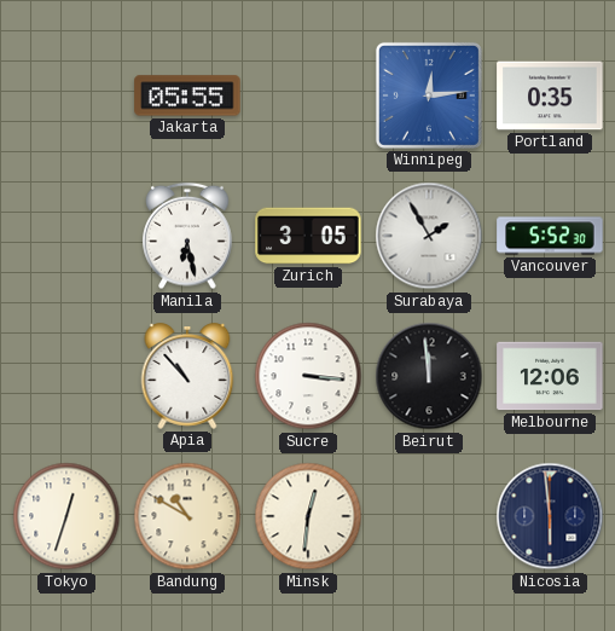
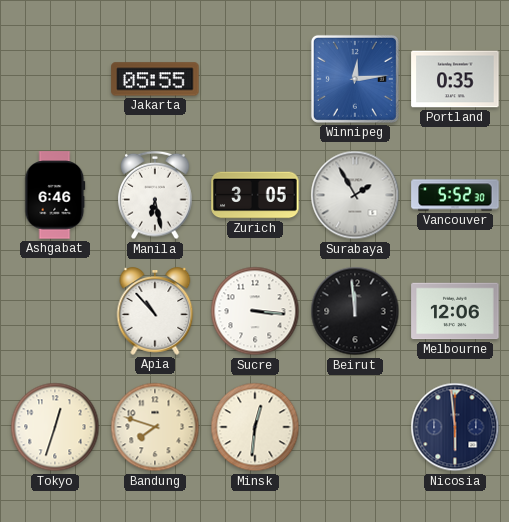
Ashgabat: none -> 6:46 (55, 195)
Bandung: 10:50 -> 7:48 (155, 427)
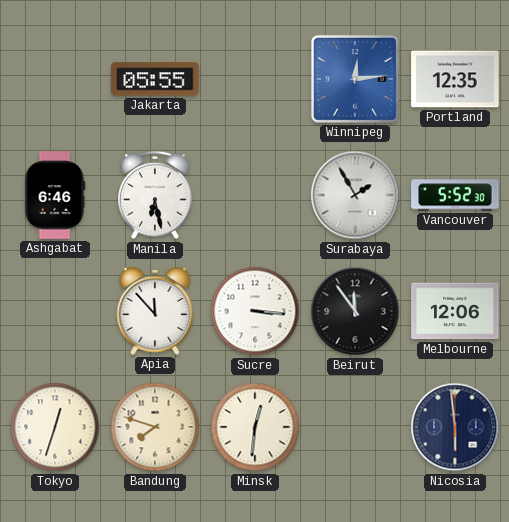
Portland: 0:35 -> 12:35 (455, 79)
Zurich: 3:05 -> none (255, 195)
Apia: 10:53 -> 11:53 (155, 311)
Beirut: 11:59 -> 11:54 (355, 311)
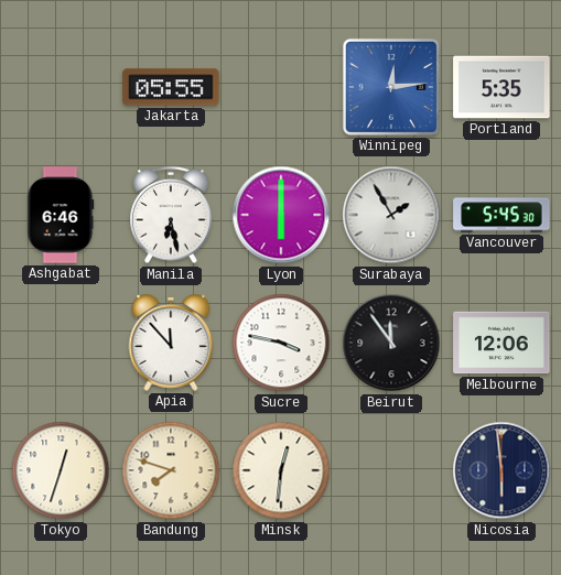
Portland: 12:35 -> 5:35 (501, 87)
Lyon: none -> 6:00 (281, 215)
Vancouver: 5:52 -> 5:45 (501, 215)
Sucre: 3:16 -> 3:47 (281, 343)
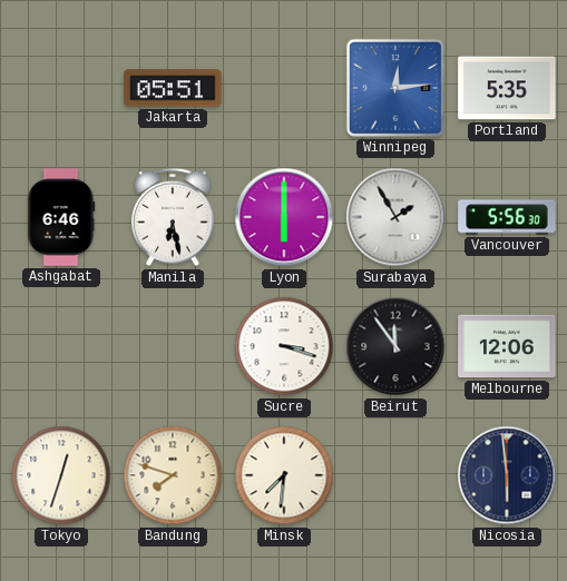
Jakarta: 05:55 -> 05:51 (173, 88)
Vancouver: 5:45 -> 5:56 (507, 217)
Apia: 11:53 -> none (171, 343)
Sucre: 3:47 -> 3:18 (284, 346)
Minsk: 12:31 -> 7:31 (284, 475)
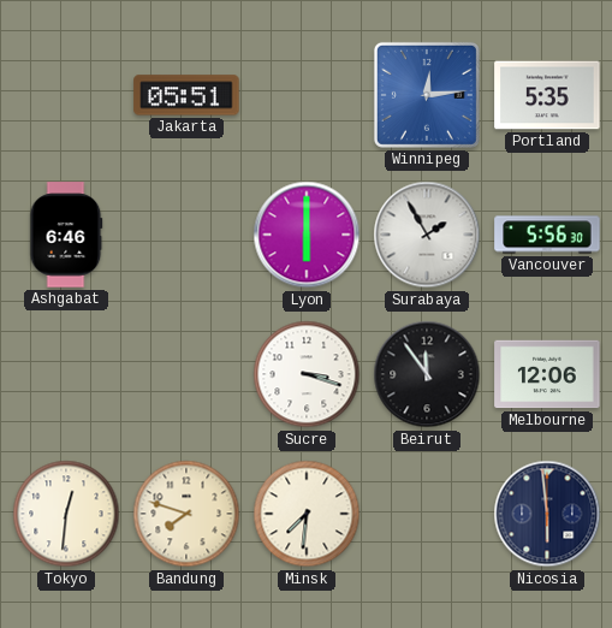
Manila: 6:28 -> none (173, 217)
Tokyo: 12:33 -> 12:31 (66, 514)
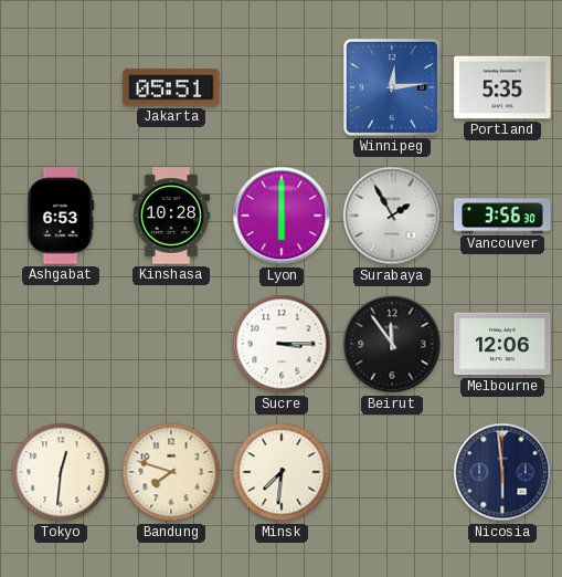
Ashgabat: 6:46 -> 6:53 (61, 216)
Kinshasa: none -> 10:28 (171, 216)
Vancouver: 5:56 -> 3:56 (502, 216)
Sucre: 3:18 -> 3:15 (282, 344)
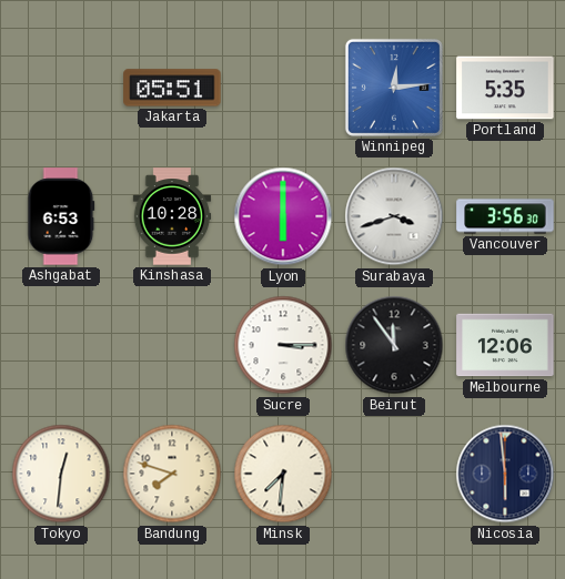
Surabaya: 1:55 -> 3:42 (394, 216)
